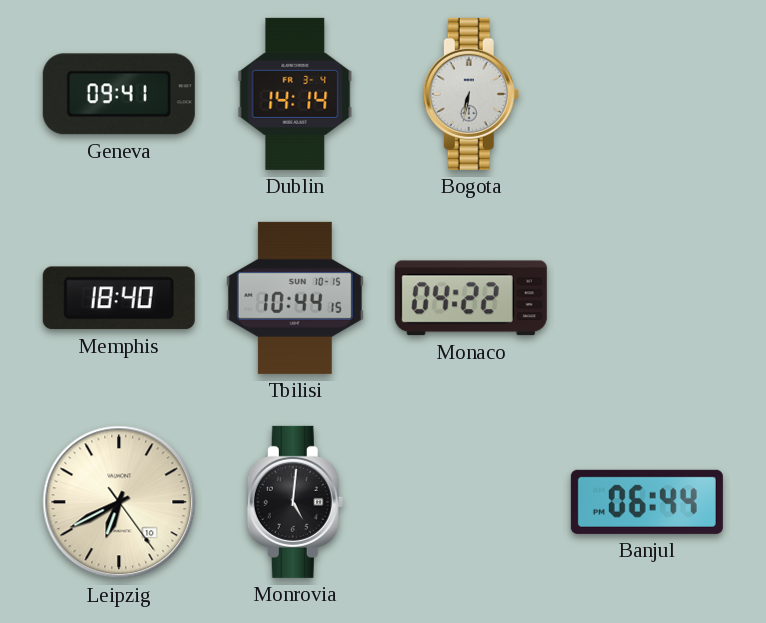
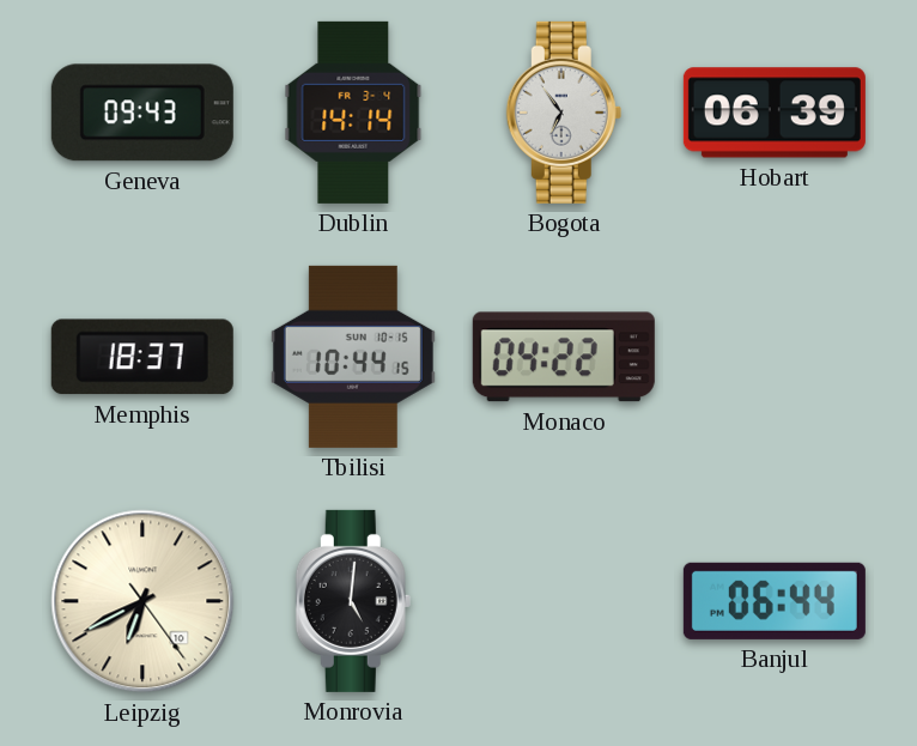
Geneva: 09:41 -> 09:43 (142, 113)
Bogota: 6:32 -> 6:54 (564, 113)
Hobart: none -> 06:39 (775, 113)
Memphis: 18:40 -> 18:37 (142, 357)
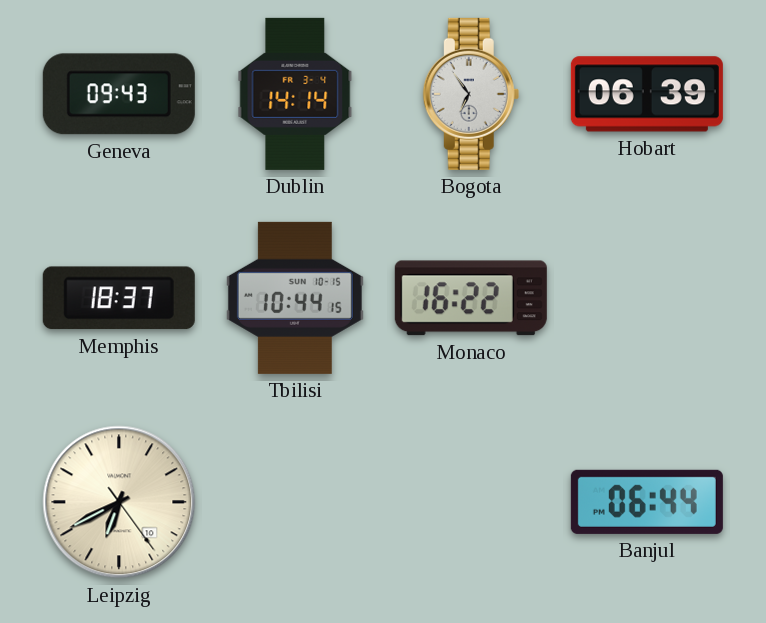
Monaco: 04:22 -> 16:22 (471, 298)
Monrovia: 5:01 -> none (353, 601)
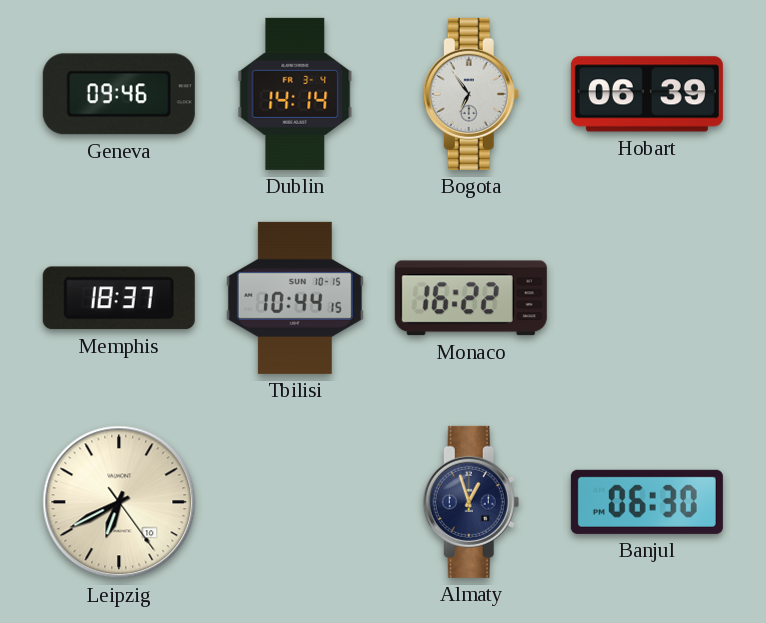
Geneva: 09:43 -> 09:46 (119, 94)
Almaty: none -> 12:57 (471, 502)
Banjul: 06:44 -> 06:30 (647, 502)
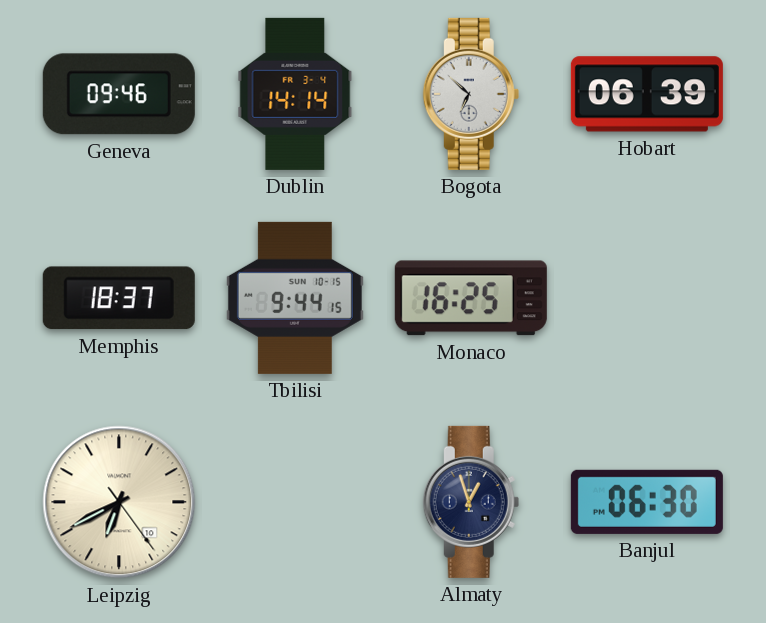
Bogota: 6:54 -> 6:52 (471, 94)
Tbilisi: 10:44 -> 9:44 (295, 298)
Monaco: 16:22 -> 16:25 (471, 298)
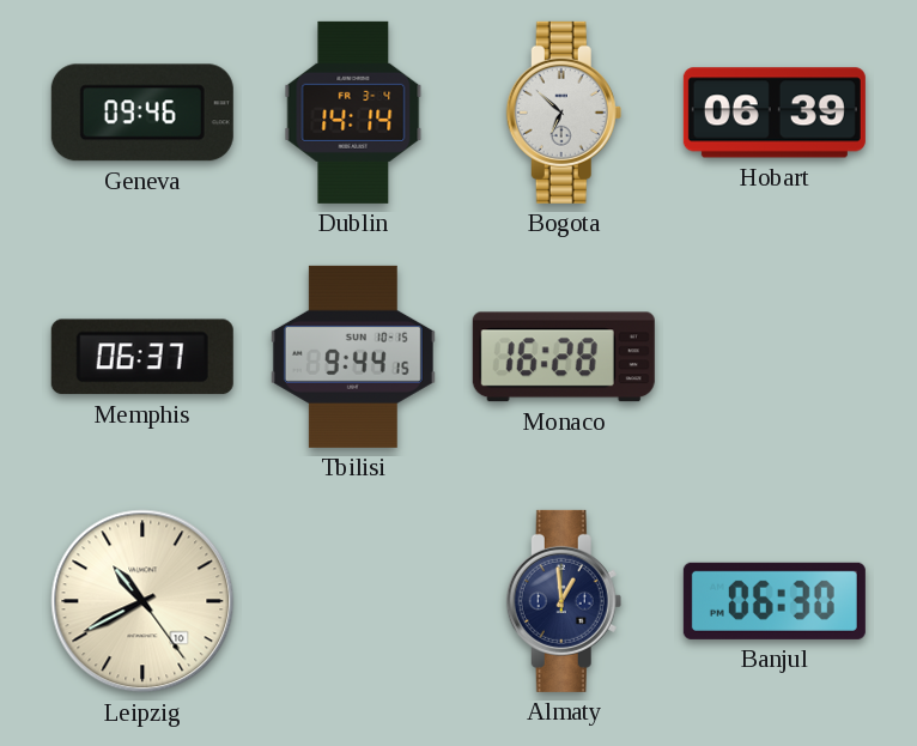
Memphis: 18:37 -> 06:37 (142, 357)
Monaco: 16:25 -> 16:28 (564, 357)
Leipzig: 6:40 -> 10:40 (142, 601)
Almaty: 12:57 -> 12:59 (564, 601)
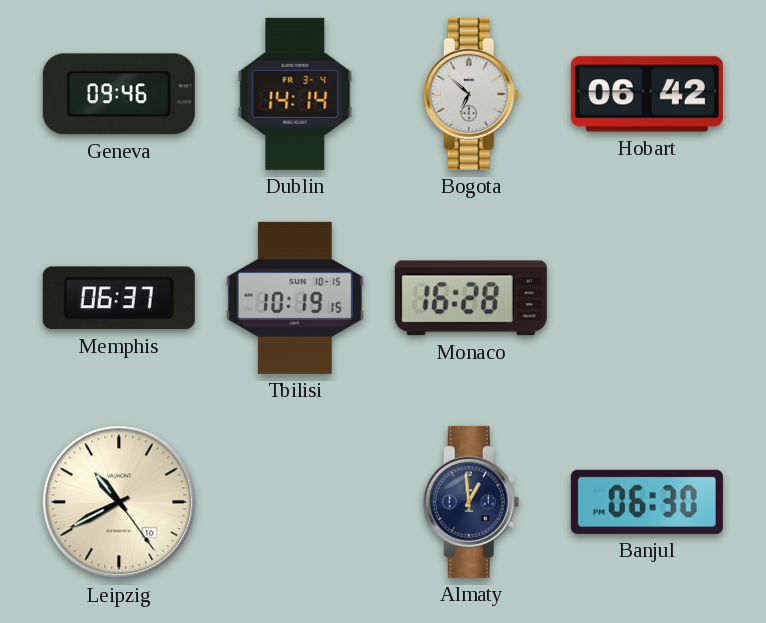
Hobart: 06:39 -> 06:42 (647, 94)
Tbilisi: 9:44 -> 10:19 (295, 298)
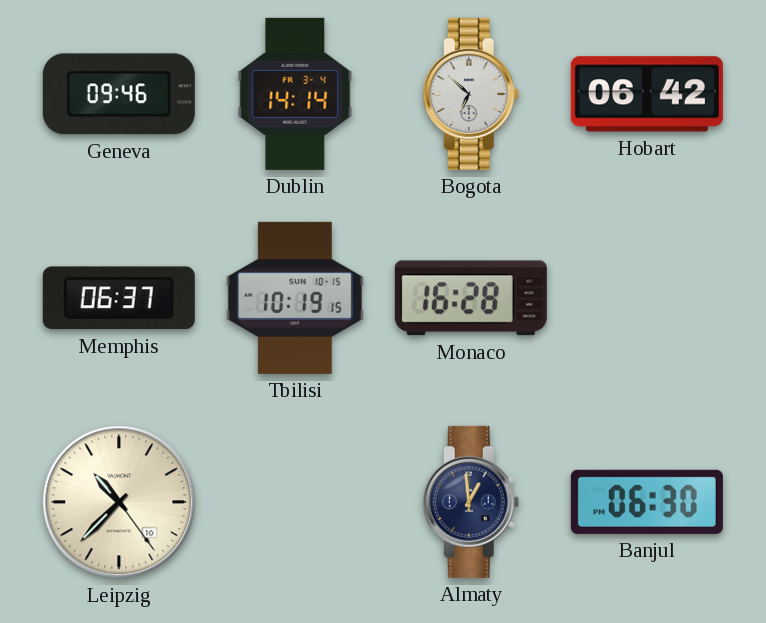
Leipzig: 10:40 -> 10:37 (119, 502)
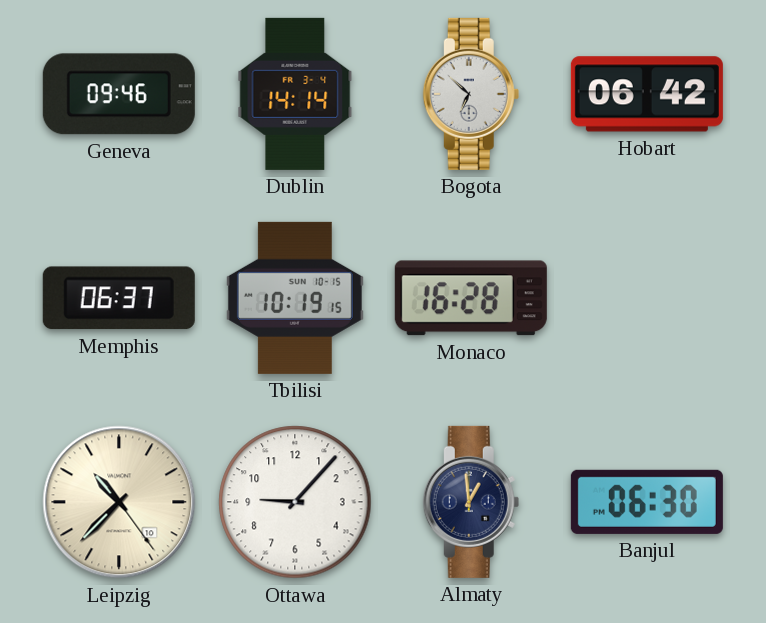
Ottawa: none -> 9:07 (295, 502)
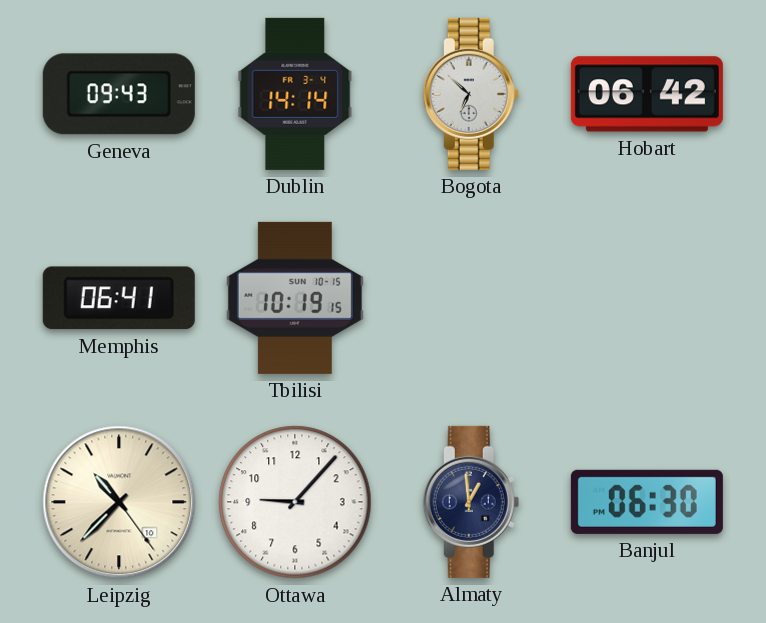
Geneva: 09:46 -> 09:43 (119, 94)
Memphis: 06:37 -> 06:41 (119, 298)
Monaco: 16:28 -> none (471, 298)
